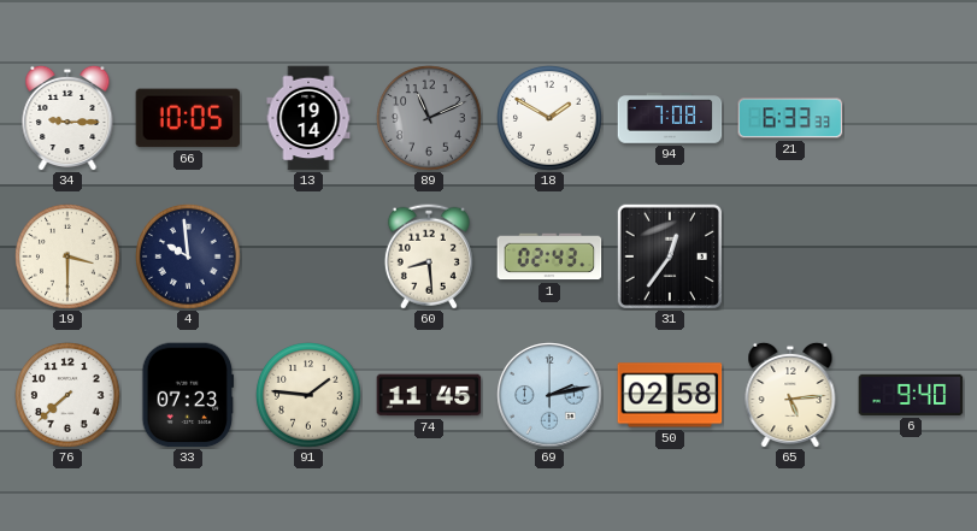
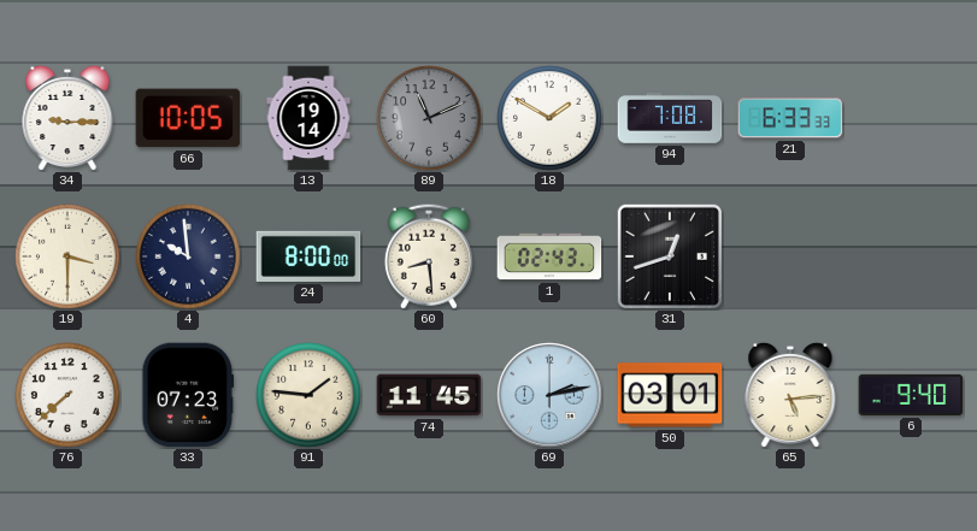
24: none -> 8:00 (308, 256)
31: 12:36 -> 12:42 (669, 255)
50: 02:58 -> 03:01 (670, 395)
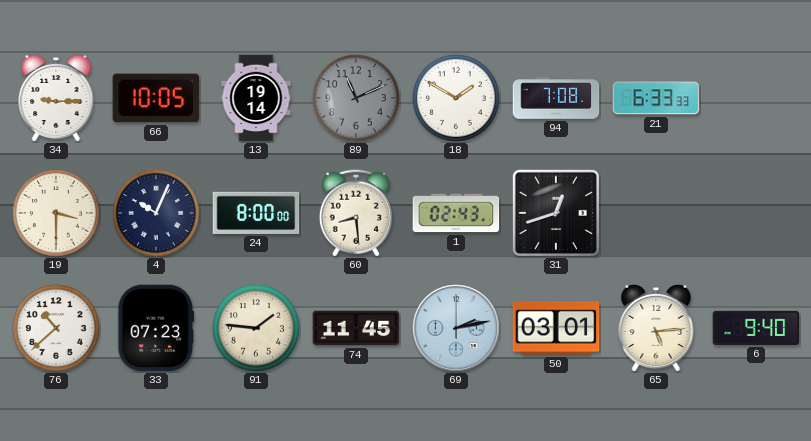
4: 9:59 -> 10:04 (157, 214)
76: 7:38 -> 10:38 (57, 329)
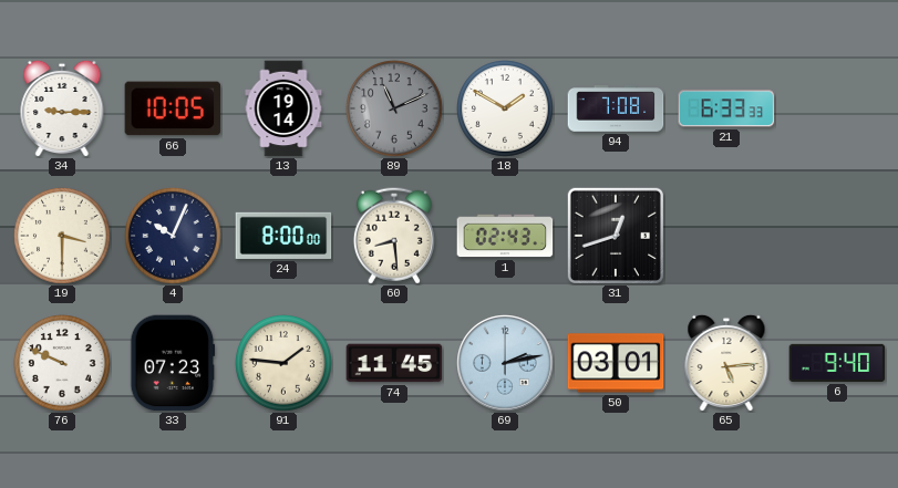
76: 10:38 -> 9:49 (63, 364)
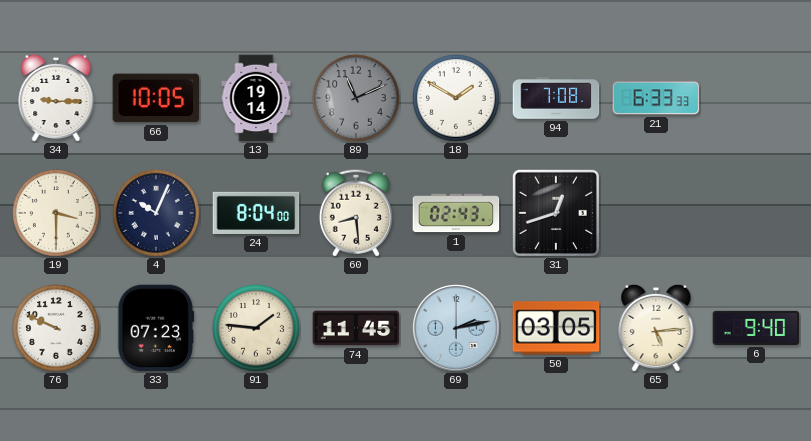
24: 8:00 -> 8:04 (256, 213)
50: 03:01 -> 03:05 (556, 328)
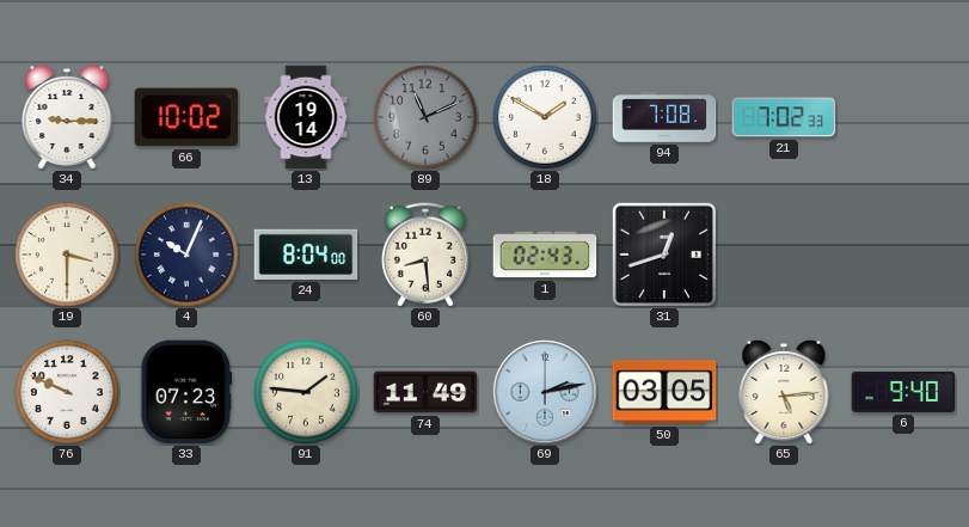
66: 10:05 -> 10:02 (186, 117)
21: 6:33 -> 7:02 (784, 117)
74: 11:45 -> 11:49 (425, 392)
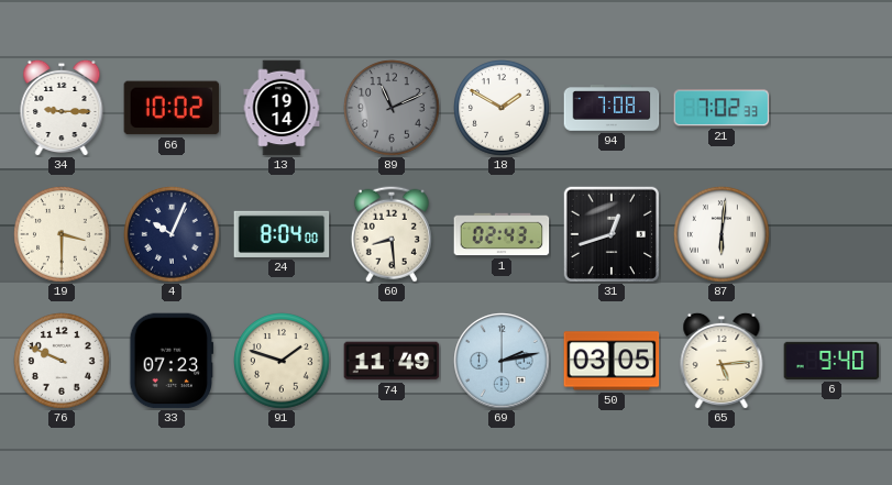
87: none -> 6:01 (723, 235)
91: 1:46 -> 1:48 (283, 362)
